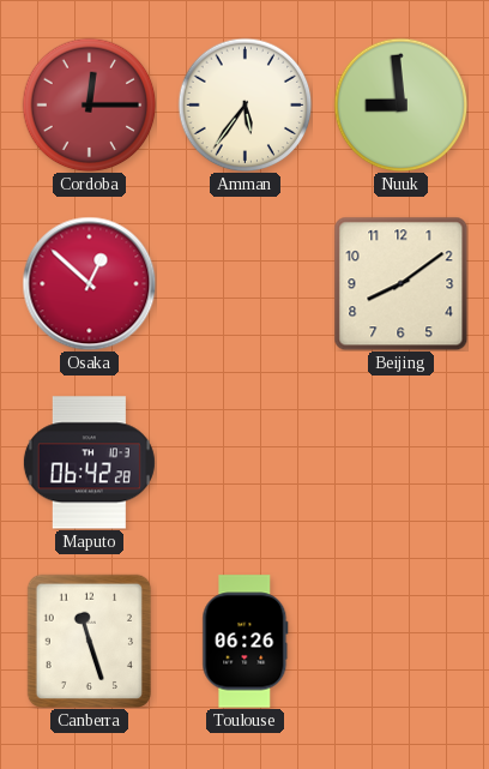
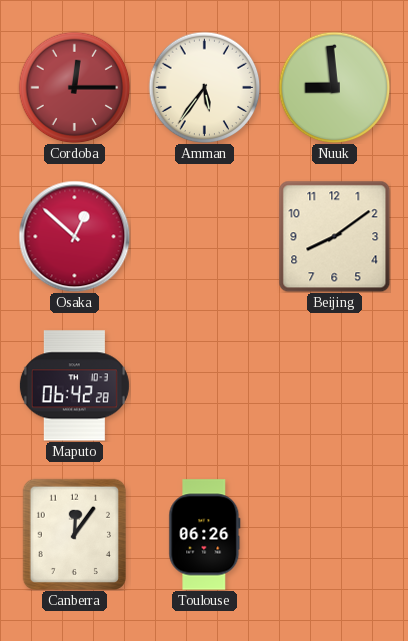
Canberra: 11:27 -> 12:06 (74, 534)
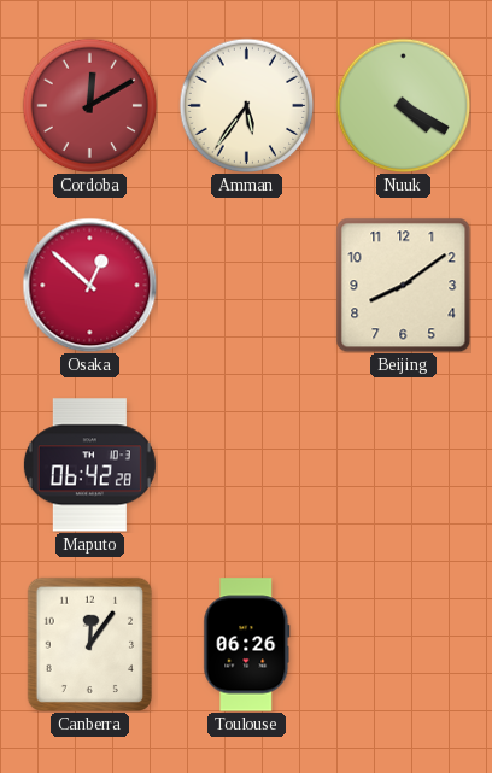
Cordoba: 12:15 -> 12:10 (89, 105)
Nuuk: 8:59 -> 4:20 (403, 105)
